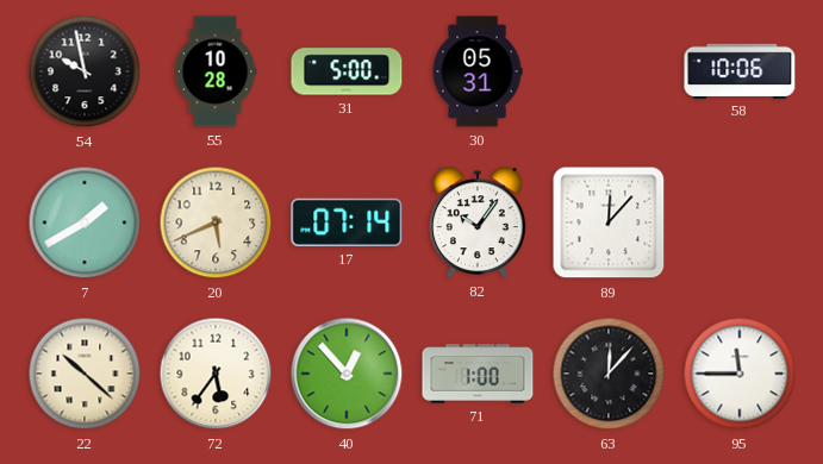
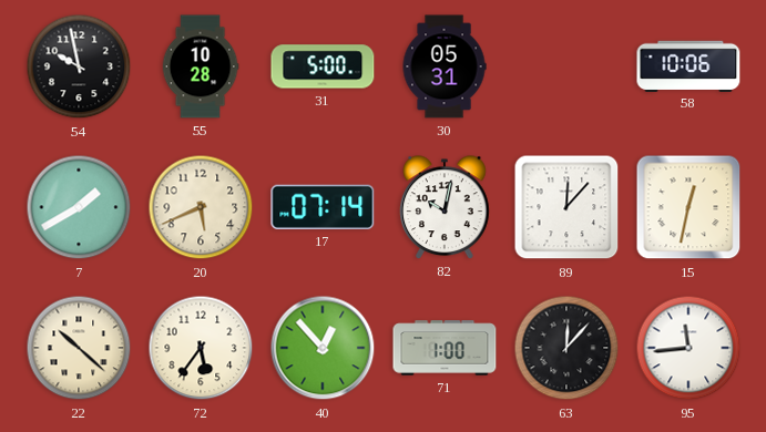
82: 10:06 -> 10:02 (445, 207)
15: none -> 12:32 (688, 207)
95: 11:45 -> 11:44 (688, 348)
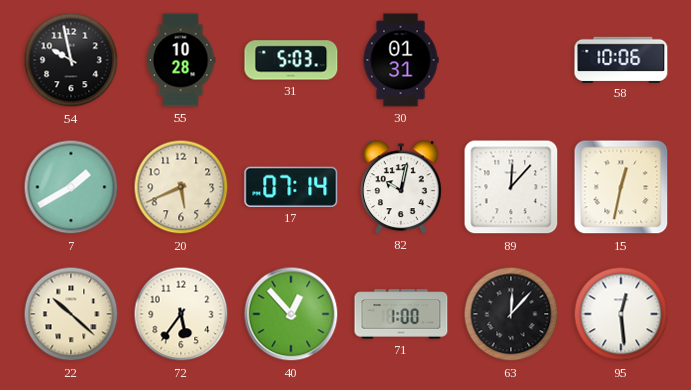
31: 5:00 -> 5:03 (291, 60)
30: 05:31 -> 01:31 (401, 60)
95: 11:44 -> 12:29 (621, 314)
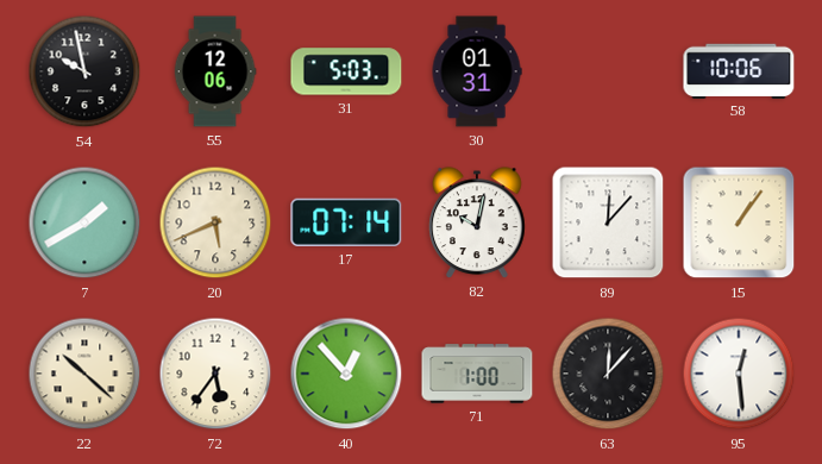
55: 10:28 -> 12:06 (215, 71)
15: 12:32 -> 1:06 (739, 222)
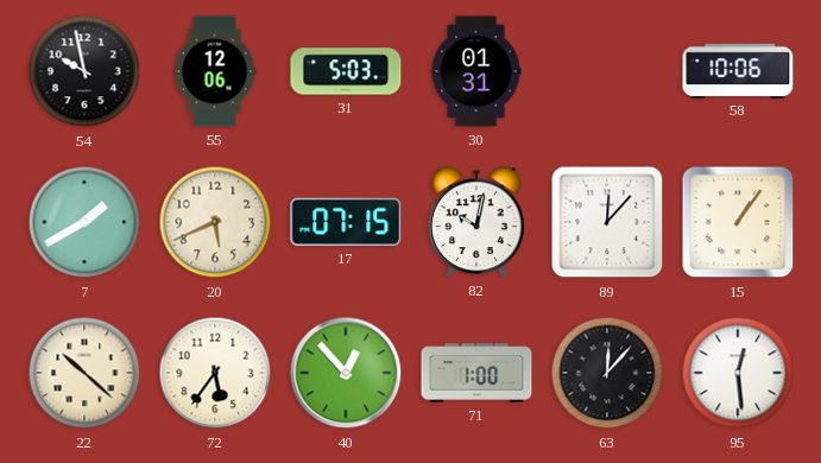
17: 07:14 -> 07:15 (346, 222)
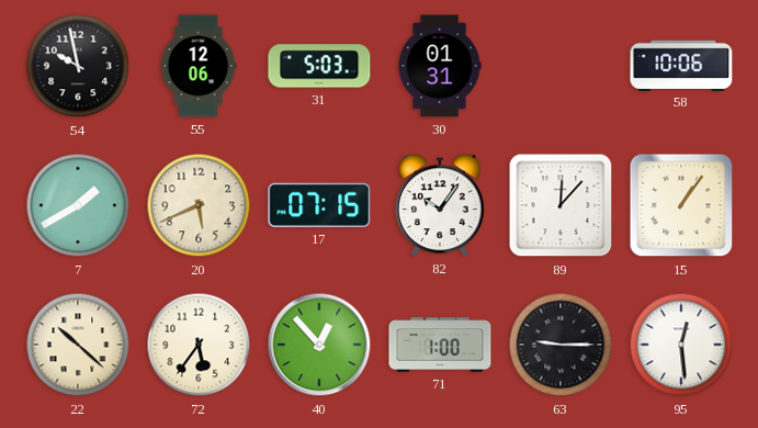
82: 10:02 -> 10:06 (440, 205)
63: 12:07 -> 9:15 (561, 345)
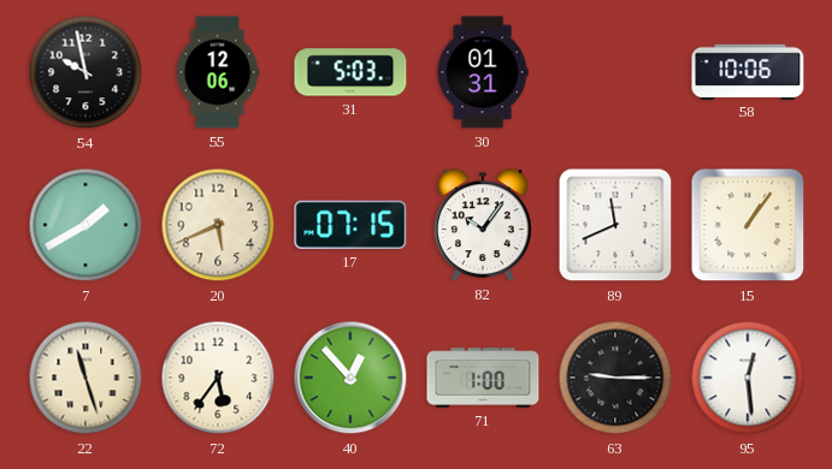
89: 12:07 -> 11:41 (615, 225)
22: 10:22 -> 11:27 (85, 378)
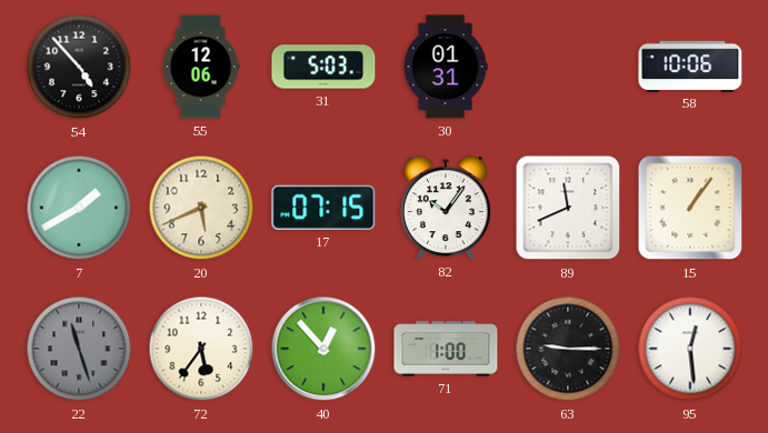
54: 9:58 -> 4:53 (79, 67)
22 dial: cream -> grey (79, 349)
